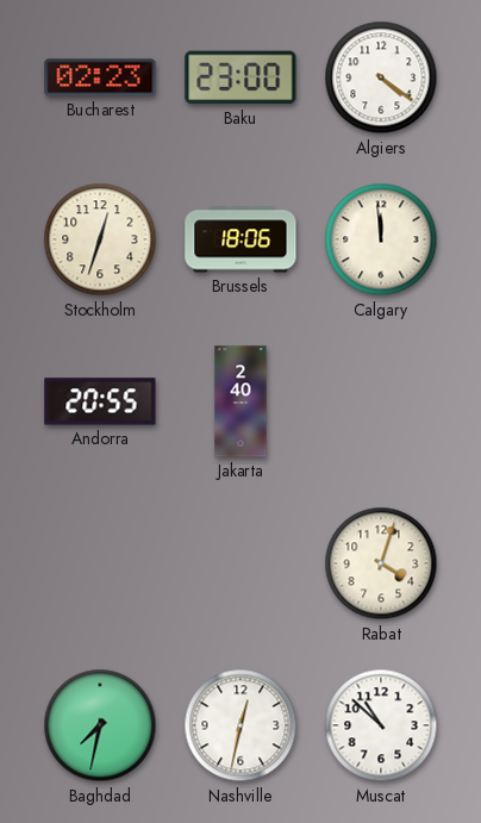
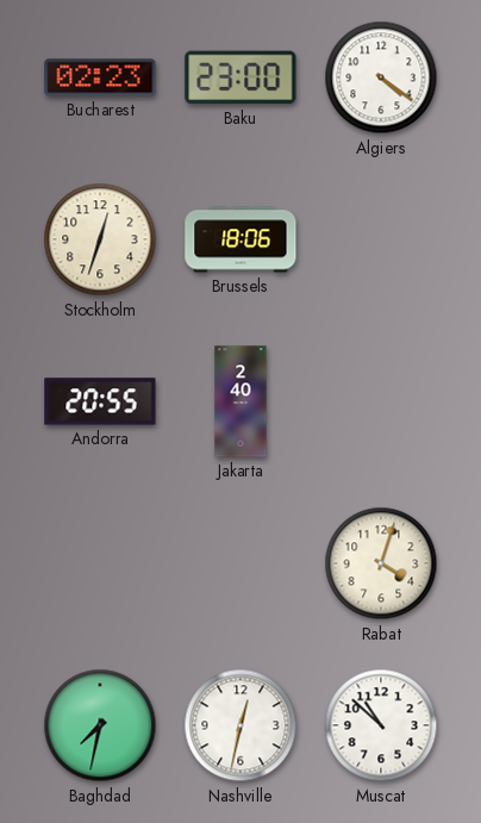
Calgary: 11:59 -> none (381, 239)
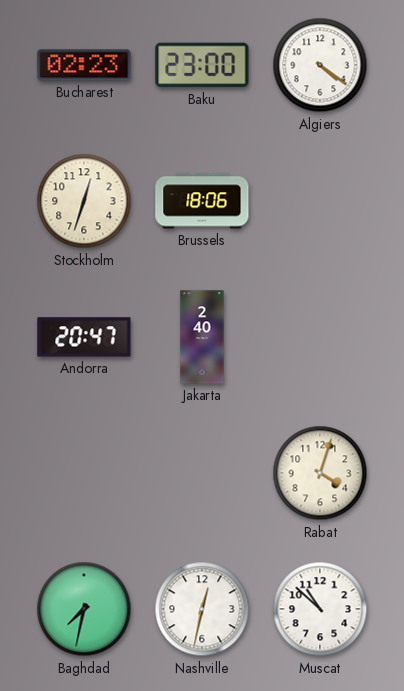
Andorra: 20:55 -> 20:47 (84, 337)
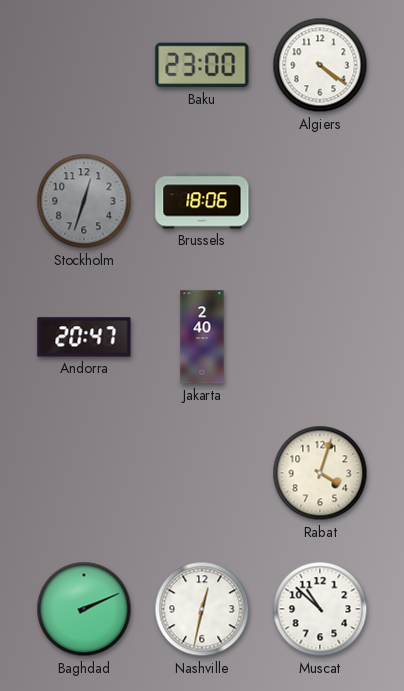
Bucharest: 02:23 -> none (84, 65)
Stockholm dial: cream -> grey (84, 201)
Baghdad: 7:32 -> 2:11 (84, 609)
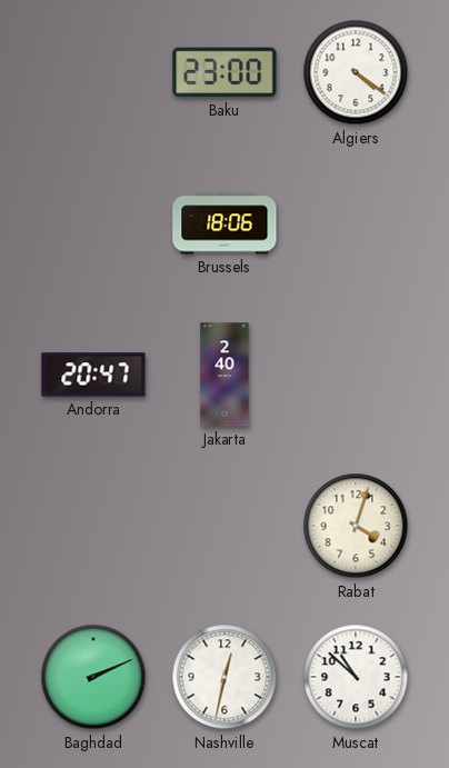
Stockholm: 12:33 -> none (84, 201)
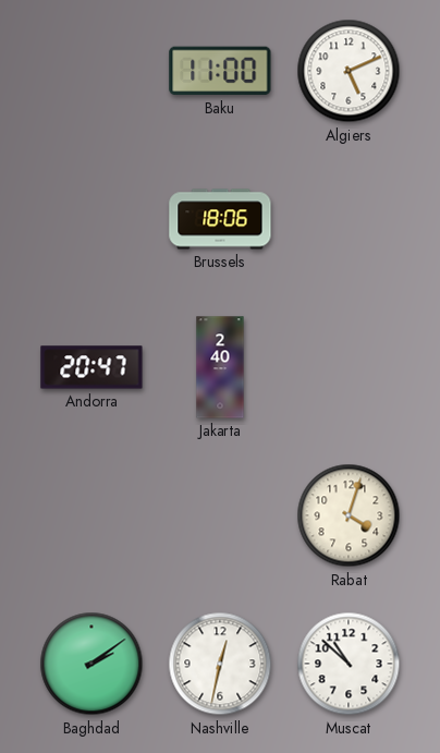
Baku: 23:00 -> 11:00 (220, 71)
Algiers: 4:21 -> 5:11 (349, 71)
Baghdad: 2:11 -> 2:09 (91, 664)
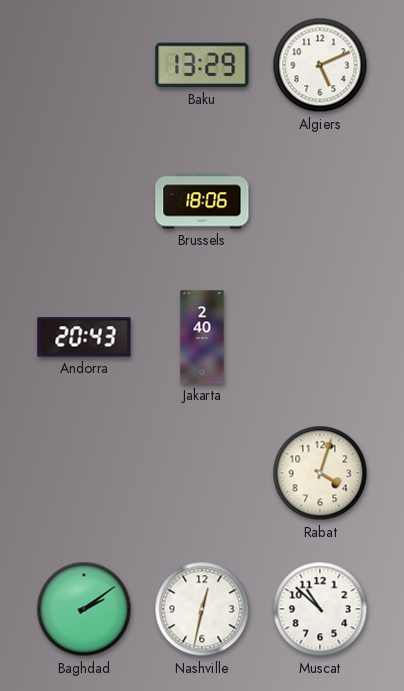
Baku: 11:00 -> 13:29 (202, 65)
Andorra: 20:47 -> 20:43 (84, 337)
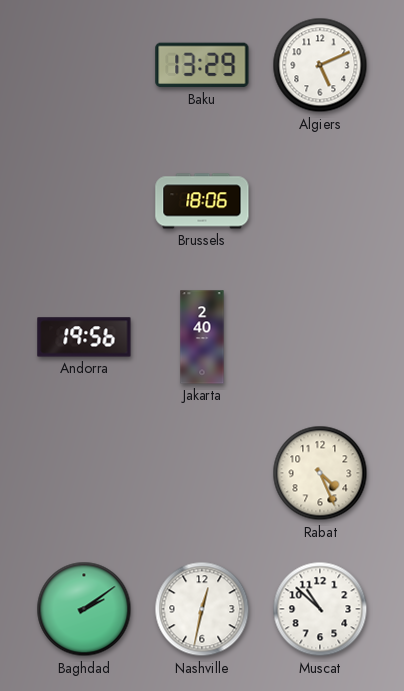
Andorra: 20:43 -> 19:56 (84, 337)
Rabat: 4:03 -> 4:26 (320, 473)
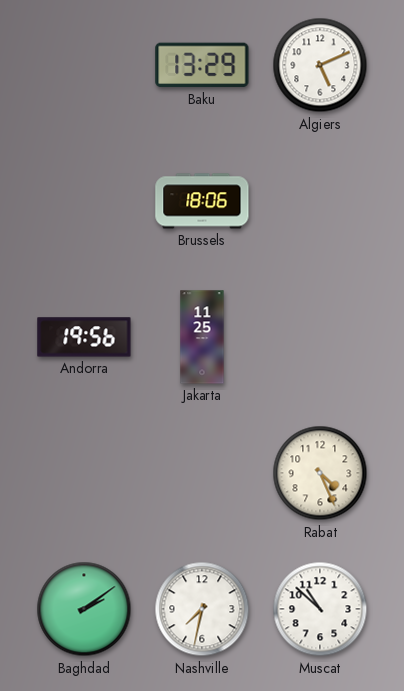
Jakarta: 2:40 -> 11:25 (202, 337)
Nashville: 12:32 -> 7:32 (202, 609)
